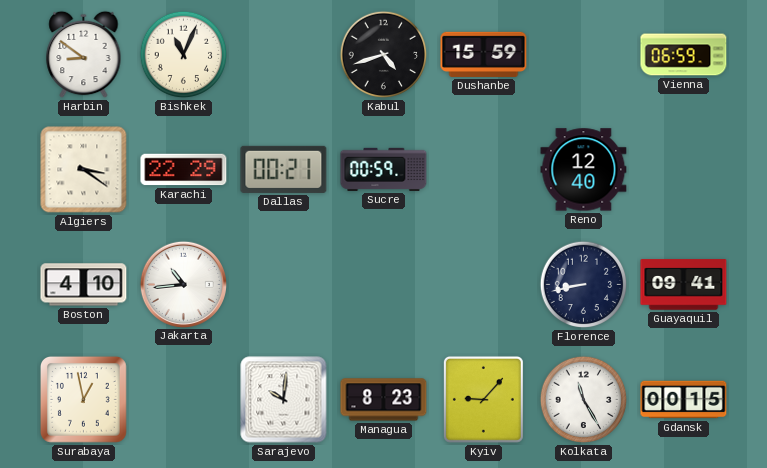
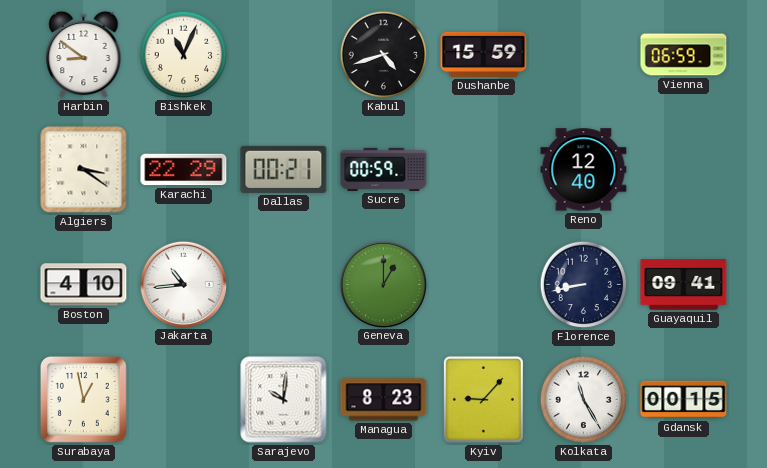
Geneva: none -> 1:00 (383, 284)
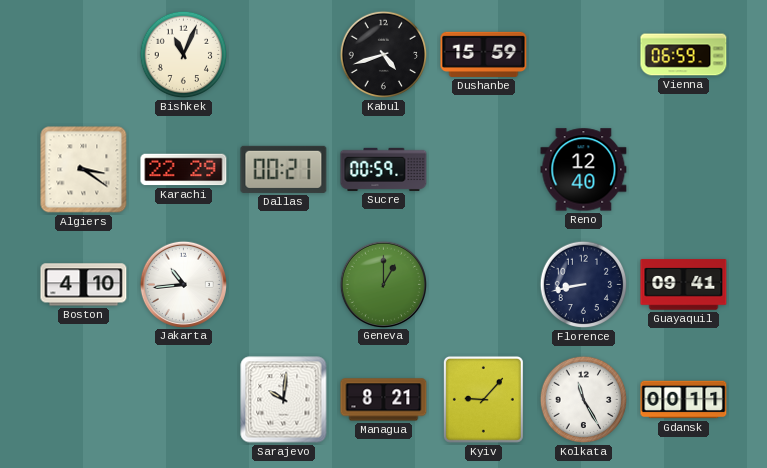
Harbin: 8:51 -> none (84, 55)
Surabaya: 12:58 -> none (84, 400)
Managua: 8:23 -> 8:21 (384, 400)
Gdansk: 00:15 -> 00:11 (684, 400)
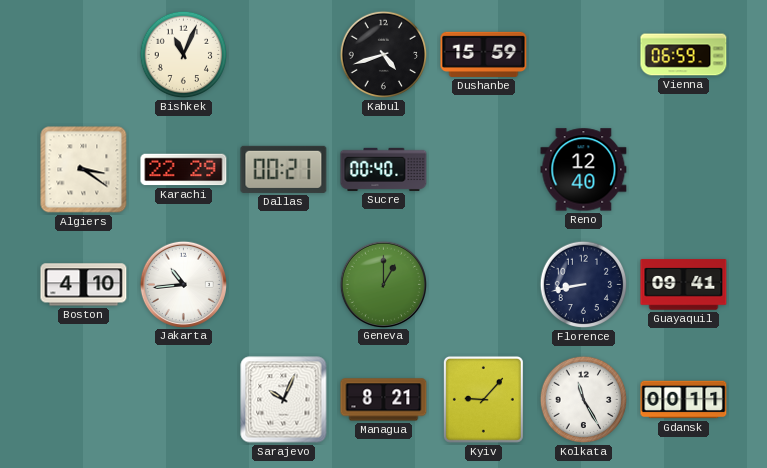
Sucre: 00:59 -> 00:40 (384, 169)
Sarajevo: 10:01 -> 10:04 (284, 400)
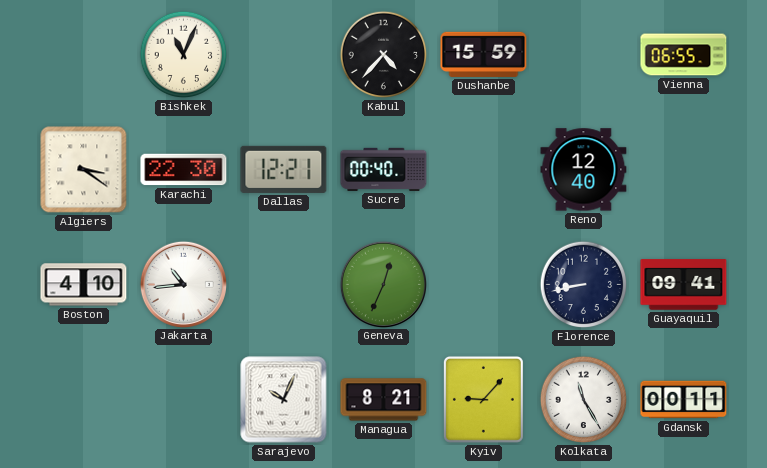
Kabul: 4:42 -> 4:37 (384, 55)
Vienna: 06:59 -> 06:55 (684, 55)
Karachi: 22:29 -> 22:30 (184, 170)
Dallas: 00:21 -> 12:21 (284, 169)
Geneva: 1:00 -> 12:34 (383, 284)
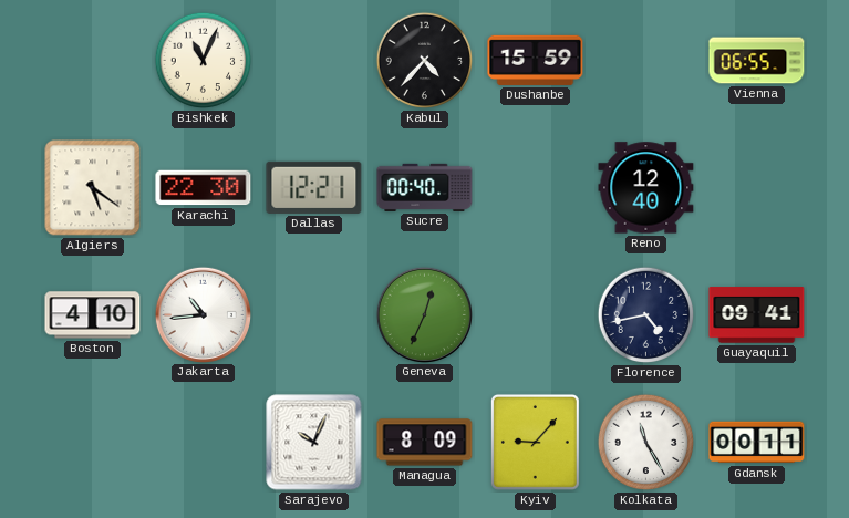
Algiers: 3:21 -> 5:21 (93, 188)
Florence: 8:43 -> 4:43 (646, 315)
Managua: 8:21 -> 8:09 (425, 443)
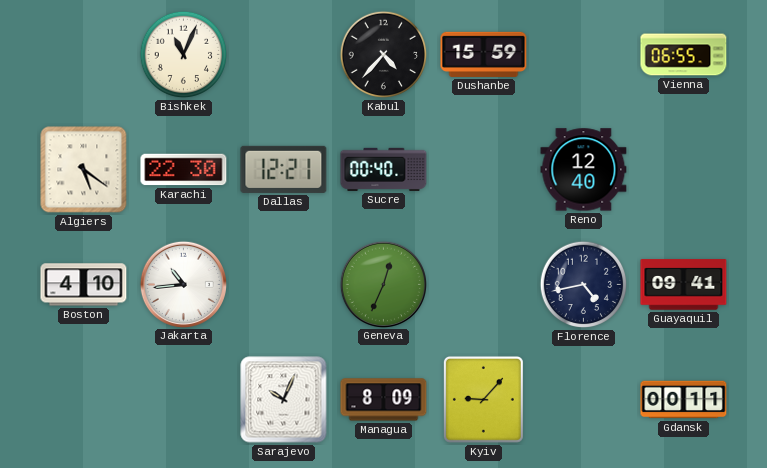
Kolkata: 11:25 -> none (646, 443)
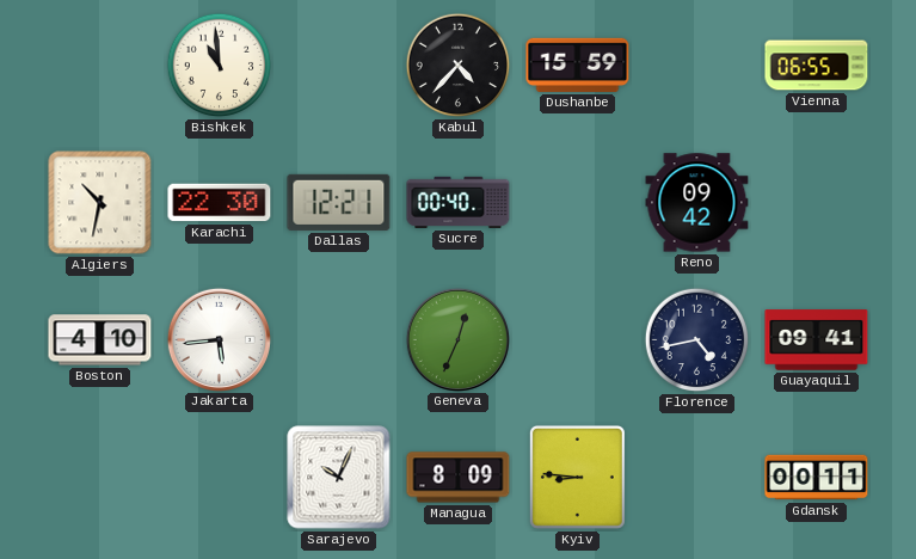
Bishkek: 11:04 -> 10:59 (220, 66)
Algiers: 5:21 -> 10:32 (100, 203)
Reno: 12:40 -> 09:42 (697, 203)
Jakarta: 10:44 -> 5:44 (219, 339)
Kyiv: 9:07 -> 8:46 (577, 477)
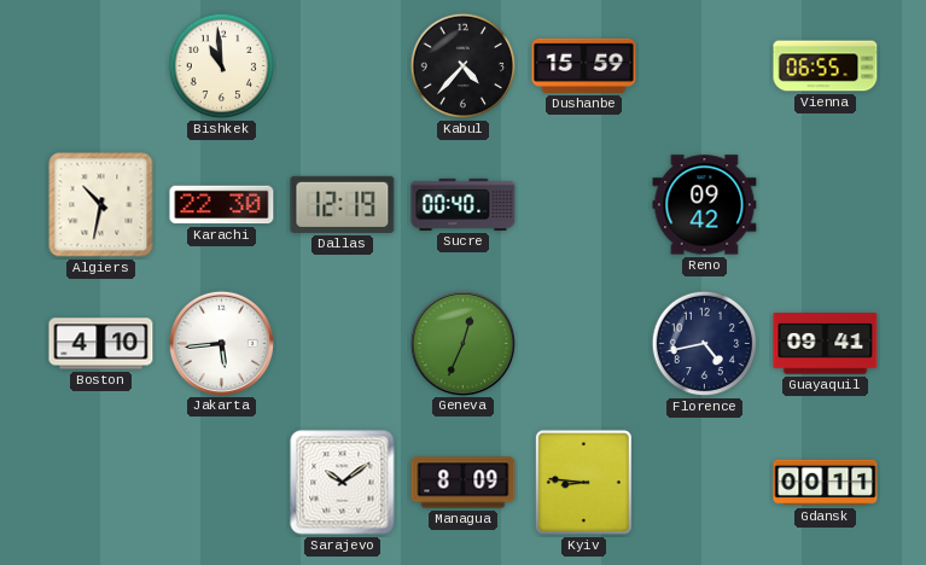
Dallas: 12:21 -> 12:19 (343, 204)
Sarajevo: 10:04 -> 10:09 (343, 483)
